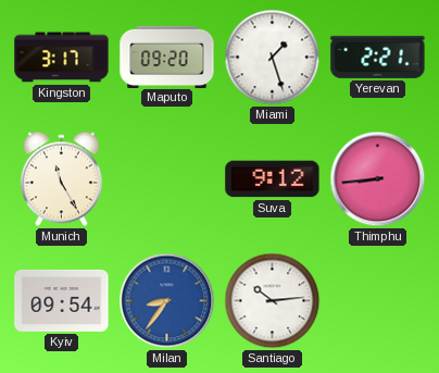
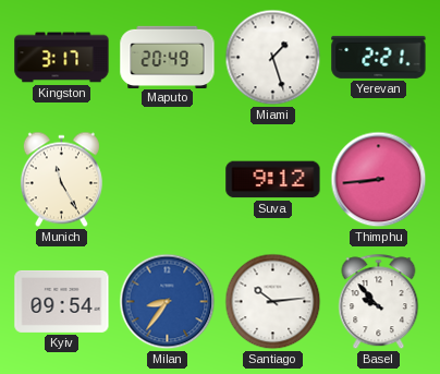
Maputo: 09:20 -> 20:49 (168, 57)
Basel: none -> 9:53 (379, 302)
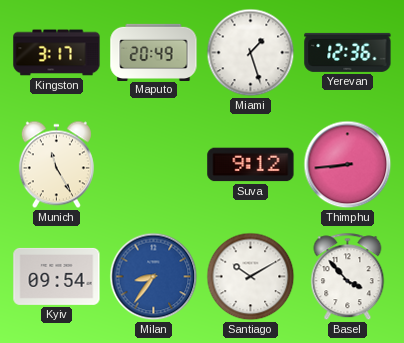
Yerevan: 2:21 -> 12:36 (348, 52)
Santiago: 10:14 -> 10:10 (251, 277)
Basel: 9:53 -> 3:53 (348, 277)
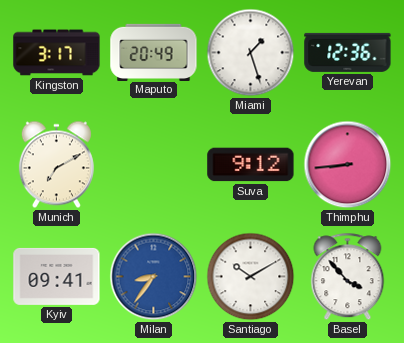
Munich: 11:25 -> 7:10 (56, 165)
Kyiv: 09:54 -> 09:41 (57, 276)
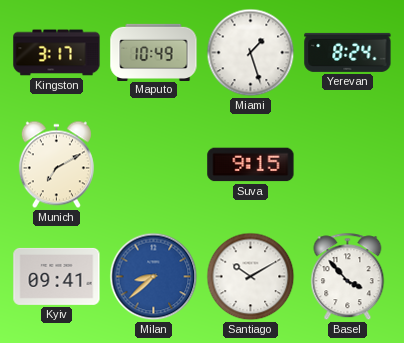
Maputo: 20:49 -> 10:49 (154, 52)
Yerevan: 12:36 -> 8:24 (348, 52)
Suva: 9:12 -> 9:15 (251, 165)
Thimphu: 8:44 -> none (348, 165)
Milan: 8:36 -> 8:38 (154, 277)
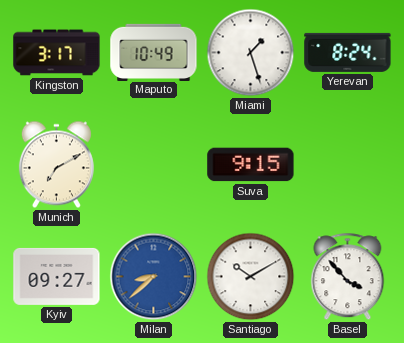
Kyiv: 09:41 -> 09:27 (57, 276)
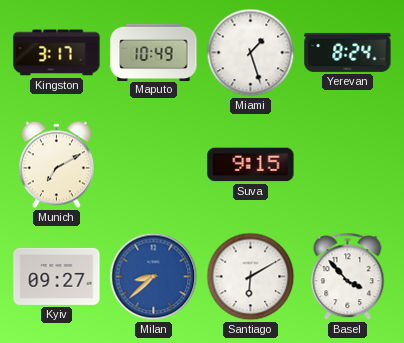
Santiago: 10:10 -> 6:10 (251, 277)
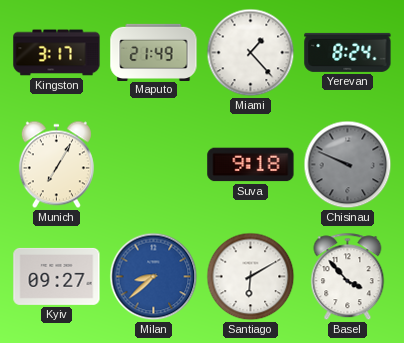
Maputo: 10:49 -> 21:49 (154, 52)
Miami: 1:27 -> 1:23 (251, 53)
Munich: 7:10 -> 7:05 (56, 165)
Suva: 9:15 -> 9:18 (251, 165)
Chisinau: none -> 9:49 (348, 165)
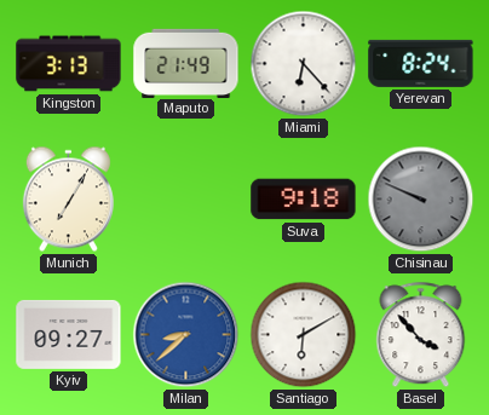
Kingston: 3:17 -> 3:13 (69, 64)
Miami: 1:23 -> 6:23 (304, 64)
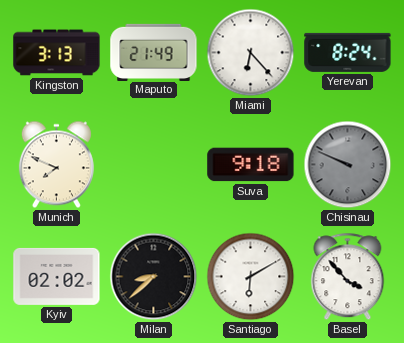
Munich: 7:05 -> 7:49 (56, 165)
Kyiv: 09:27 -> 02:02 (57, 276)
Milan dial: blue -> black (154, 277)
